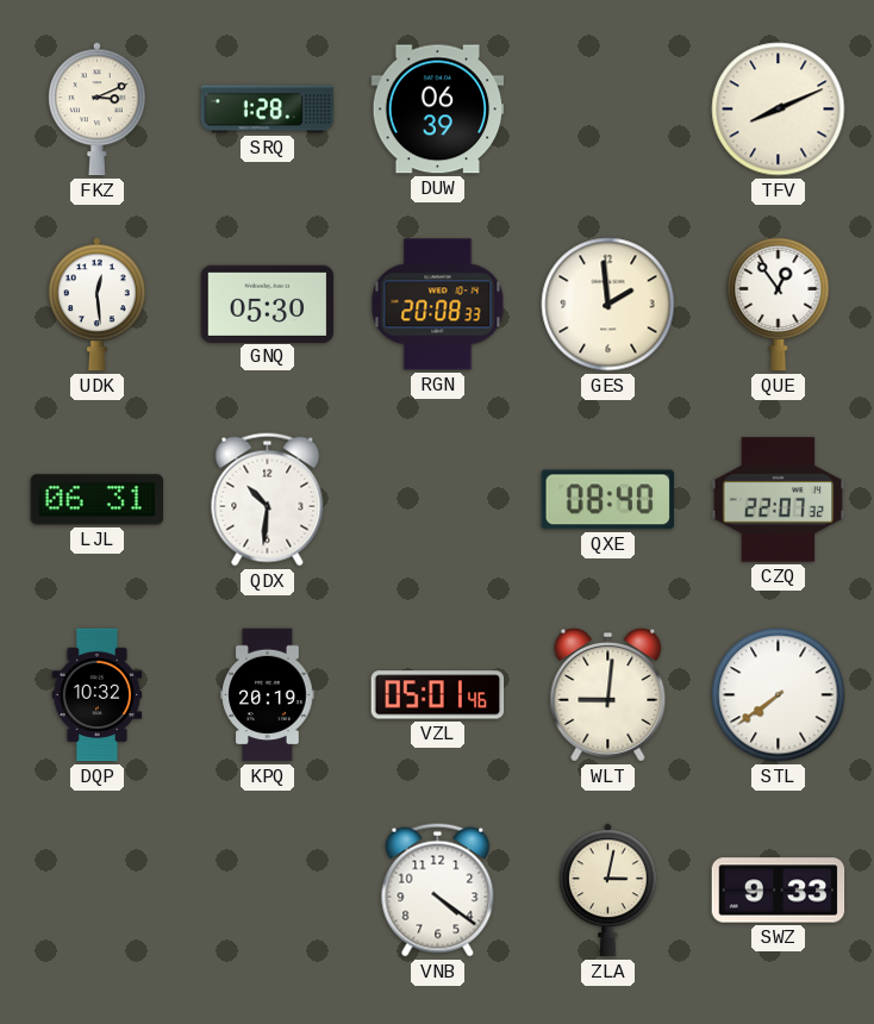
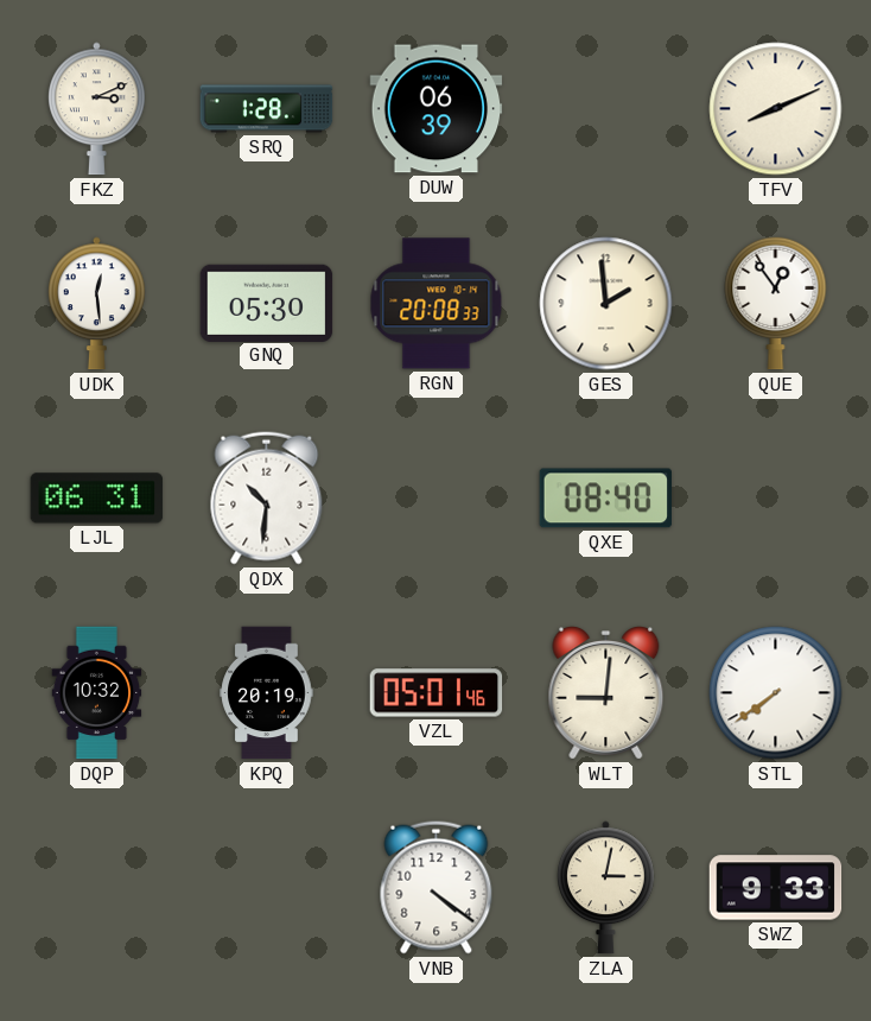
CZQ: 22:07 -> none (779, 500)
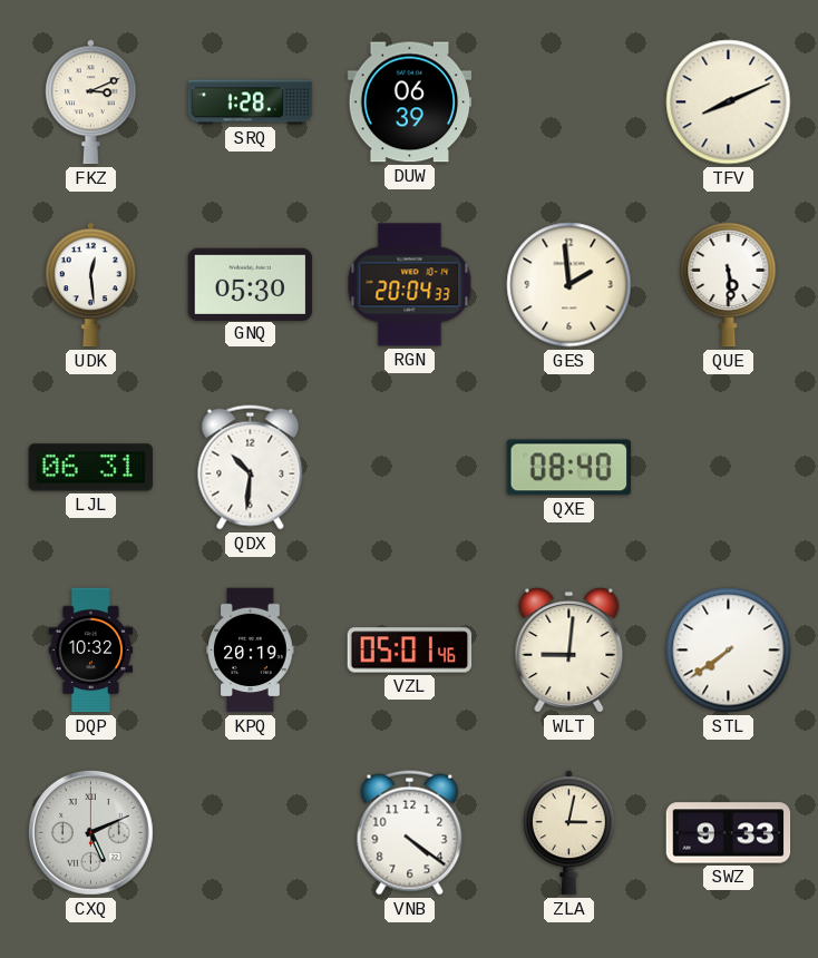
RGN: 20:08 -> 20:04 (410, 285)
QUE: 12:54 -> 5:29 (729, 284)
CXQ: none -> 5:11 (90, 832)
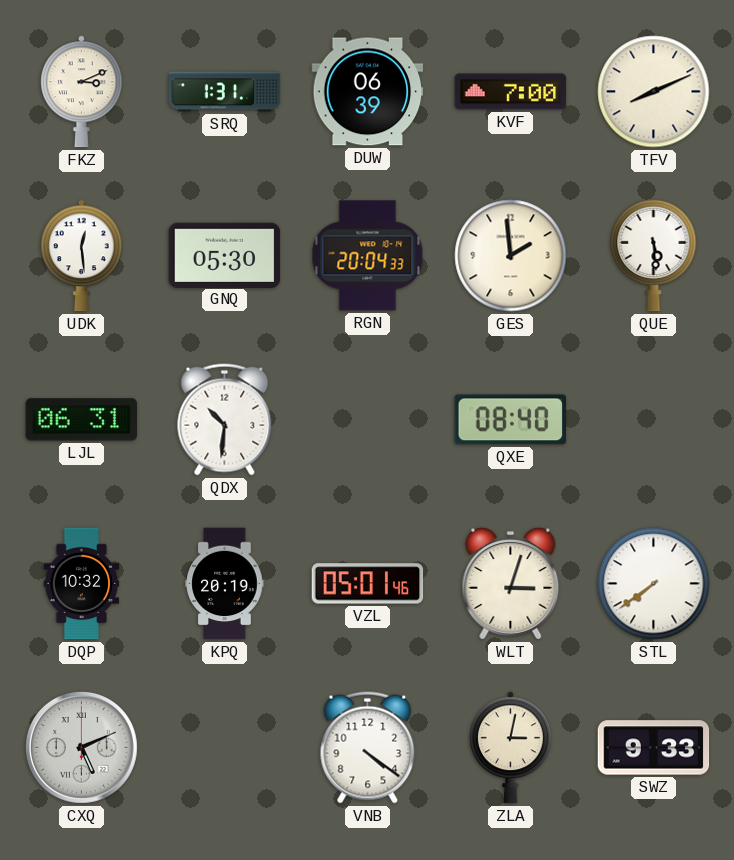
SRQ: 1:28 -> 1:31 (225, 92)
KVF: none -> 7:00 (511, 92)
WLT: 9:01 -> 3:03 (511, 584)
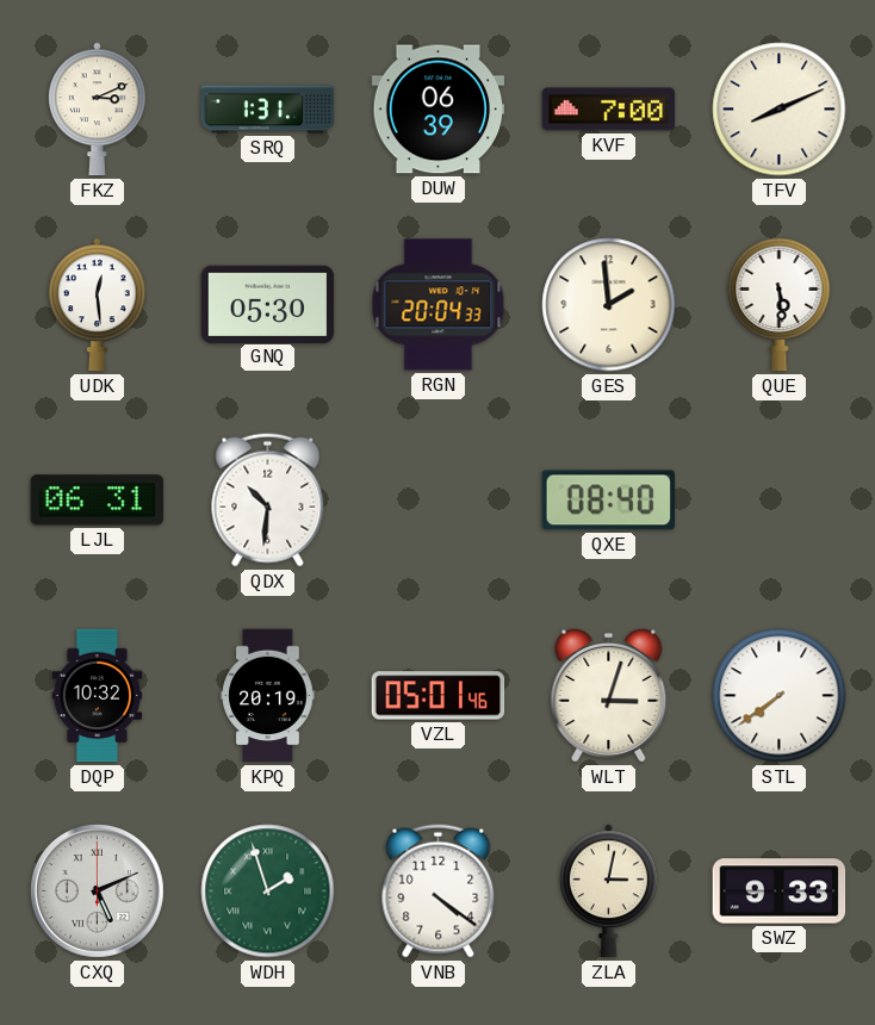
WDH: none -> 1:57 (268, 892)
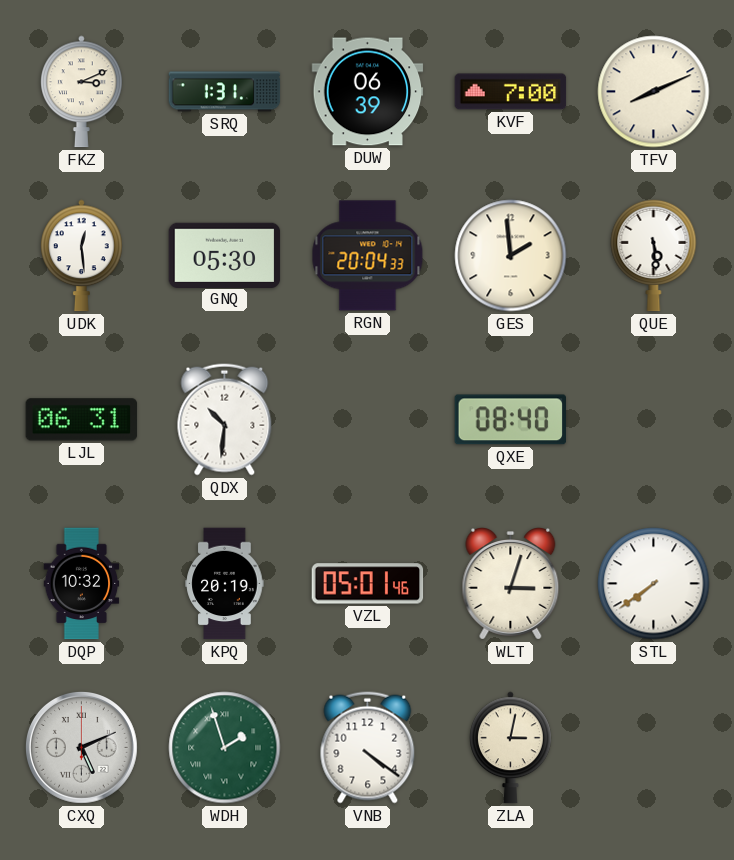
SWZ: 9:33 -> none (780, 892)
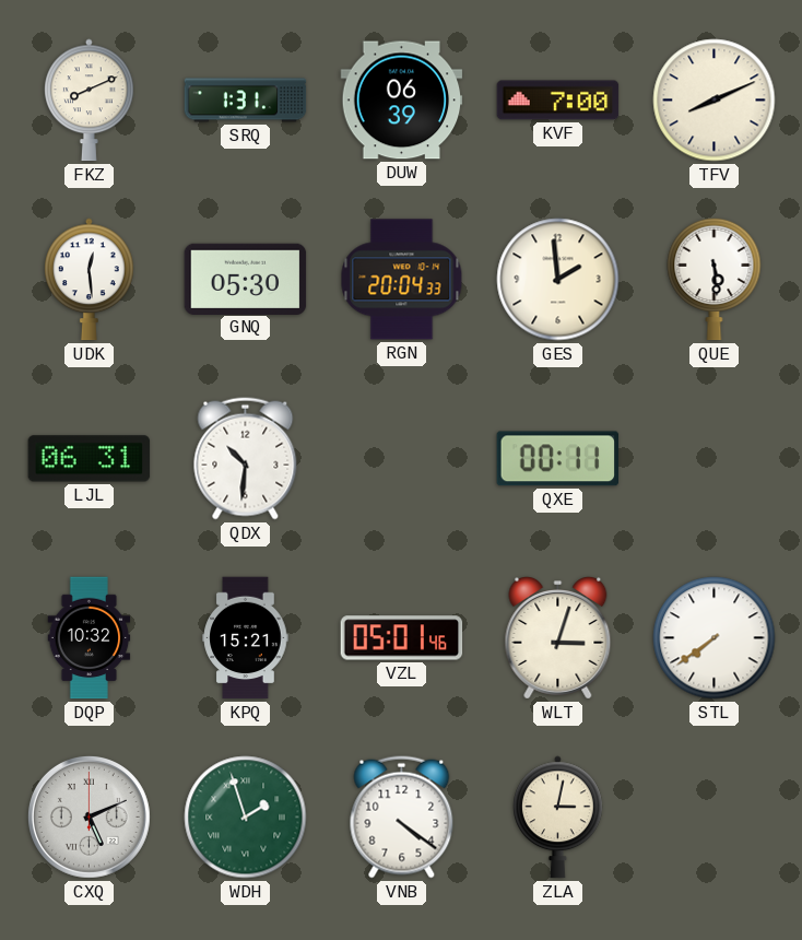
FKZ: 3:11 -> 8:11 (90, 101)
QXE: 08:40 -> 00:11 (558, 459)
KPQ: 20:19 -> 15:21 (246, 638)
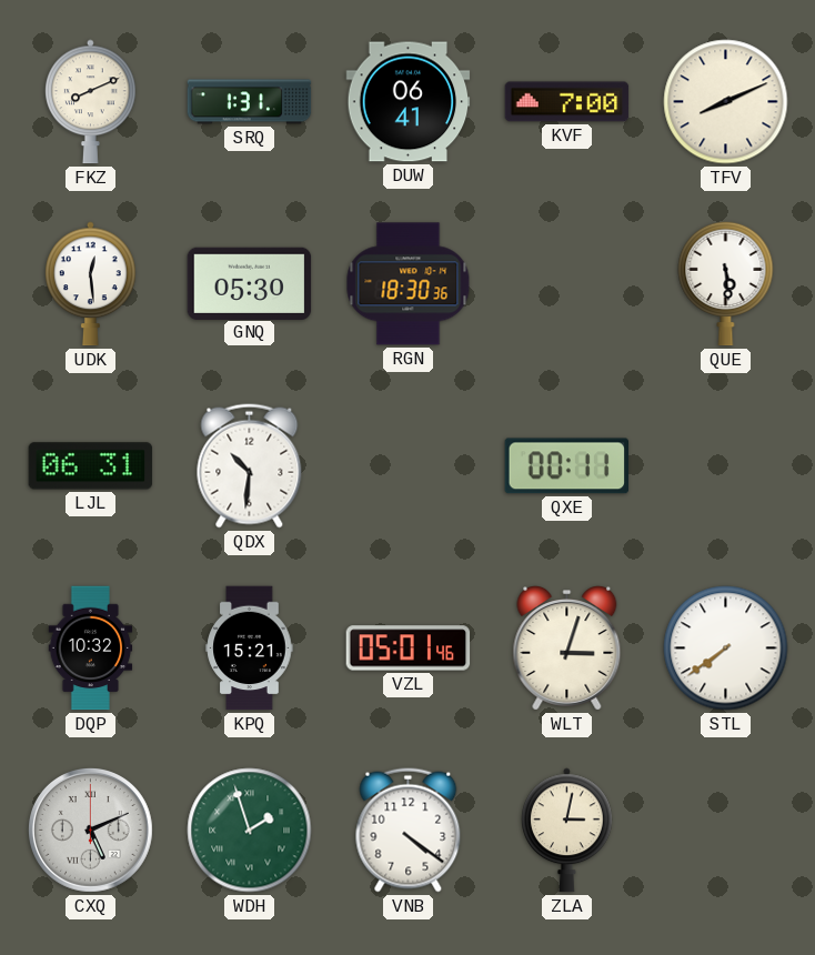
DUW: 06:39 -> 06:41 (409, 102)
RGN: 20:04 -> 18:30 (409, 284)
GES: 1:59 -> none (558, 280)
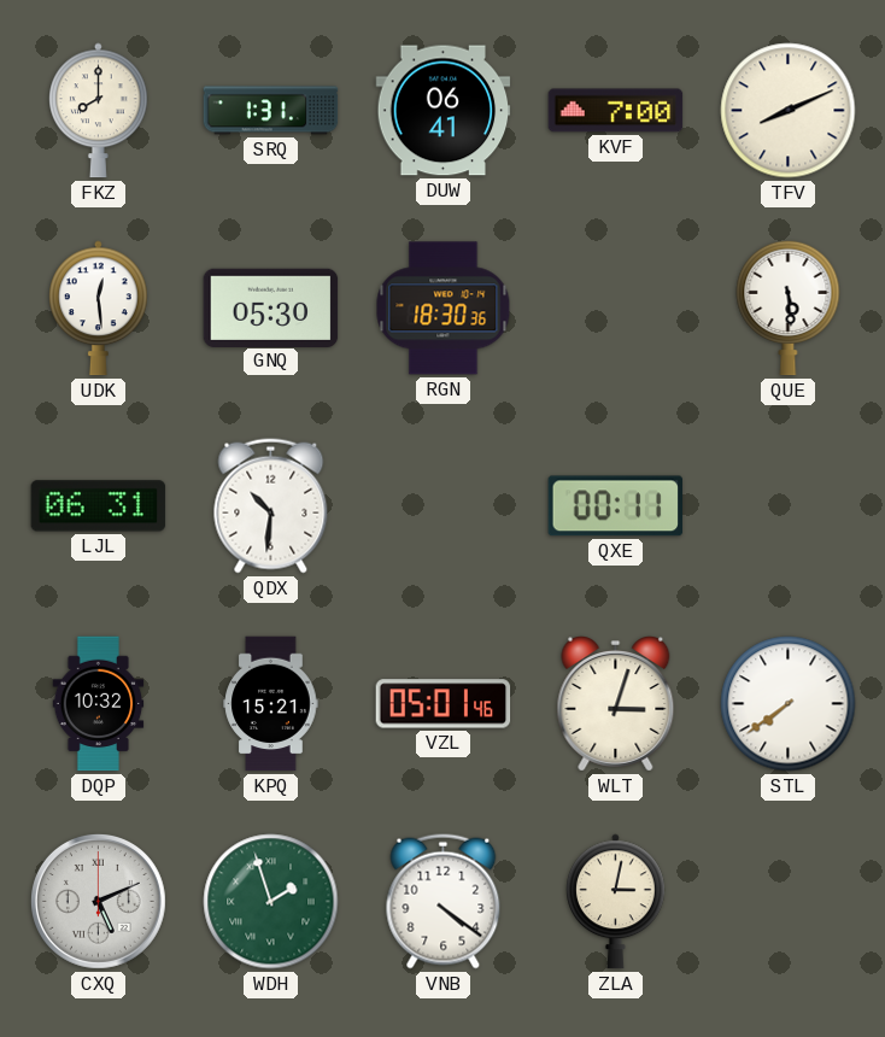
FKZ: 8:11 -> 8:00 (99, 111)
